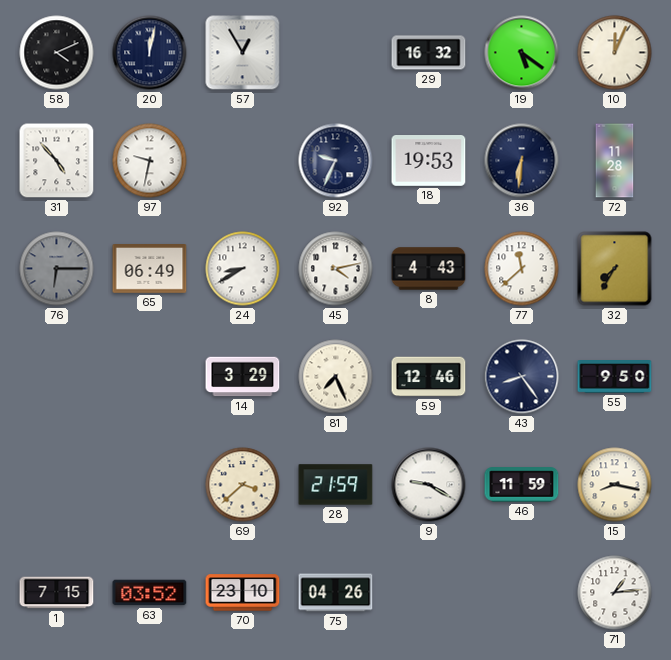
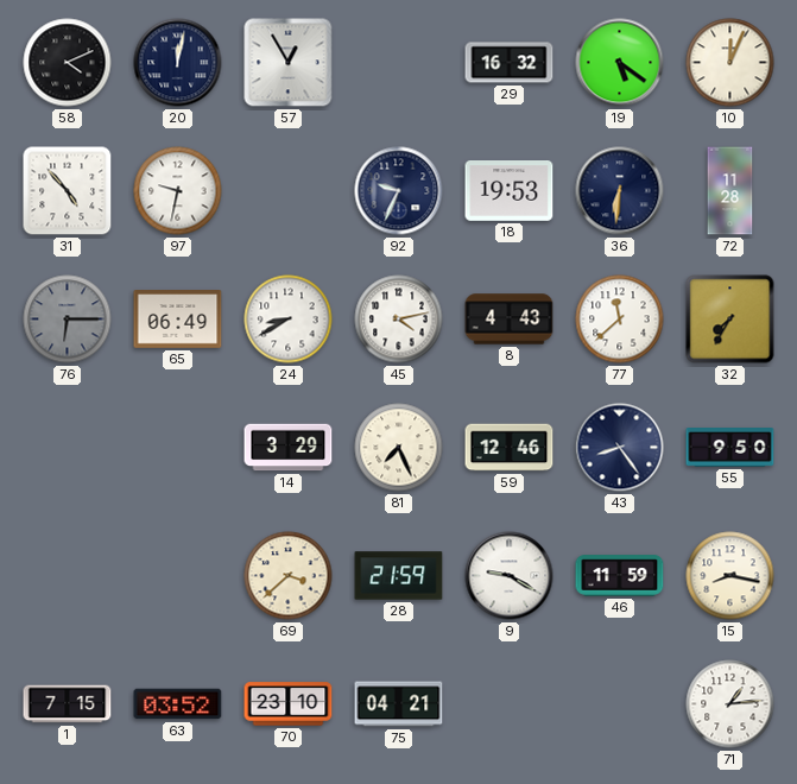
75: 04:26 -> 04:21 (399, 704)
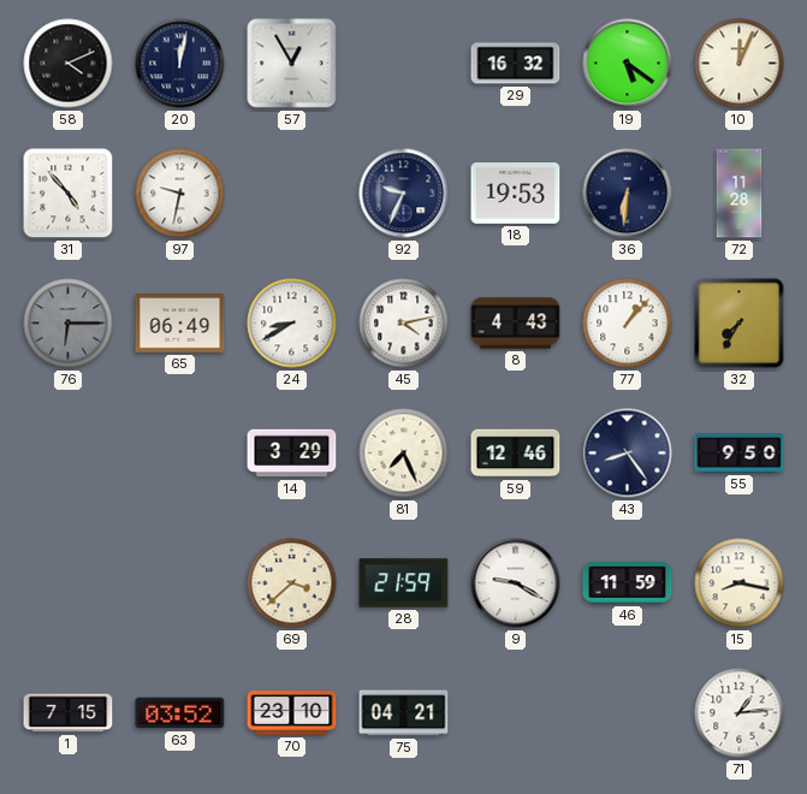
77: 11:38 -> 1:07 (628, 324)
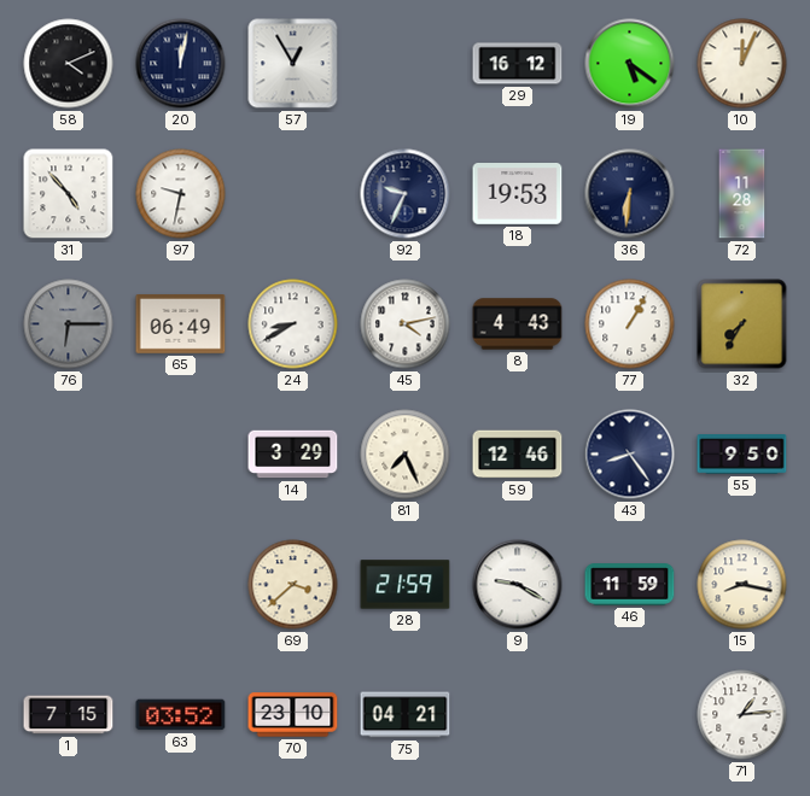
29: 16:32 -> 16:12 (518, 64)
77: 1:07 -> 1:05 (630, 324)
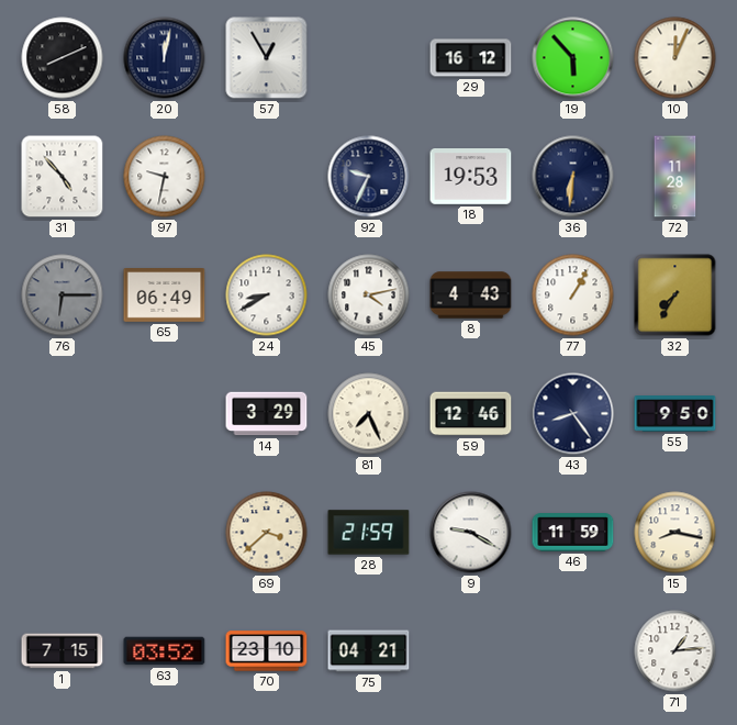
58: 4:11 -> 8:11 (63, 58)
19: 5:21 -> 5:53 (573, 58)
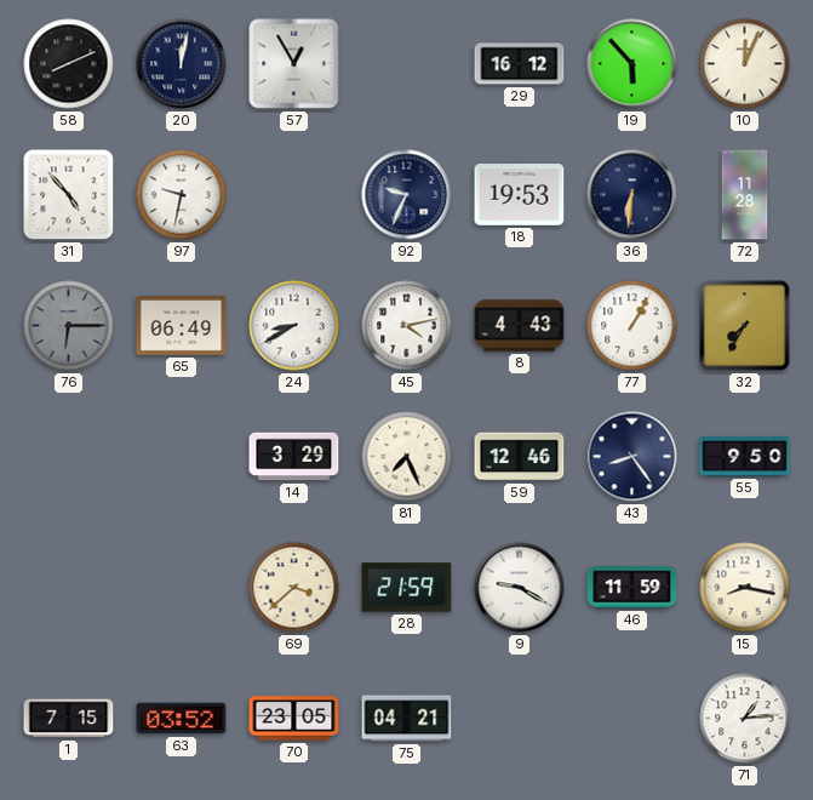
70: 23:10 -> 23:05 (294, 719)
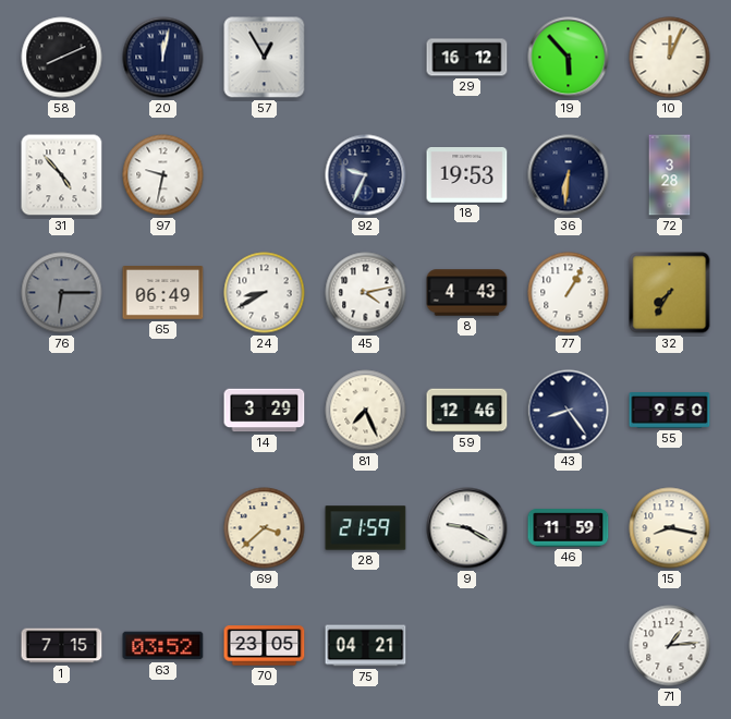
72: 11:28 -> 3:28 (670, 175)
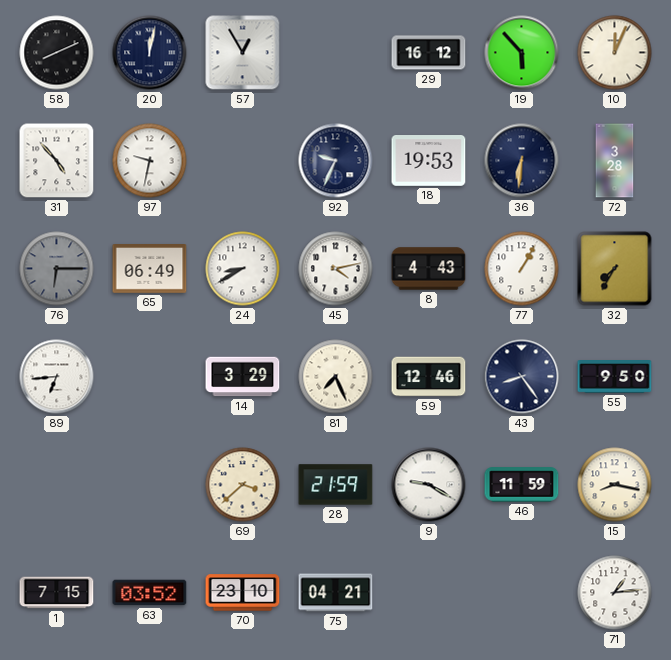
89: none -> 6:44 (57, 377)
70: 23:05 -> 23:10 (243, 593)
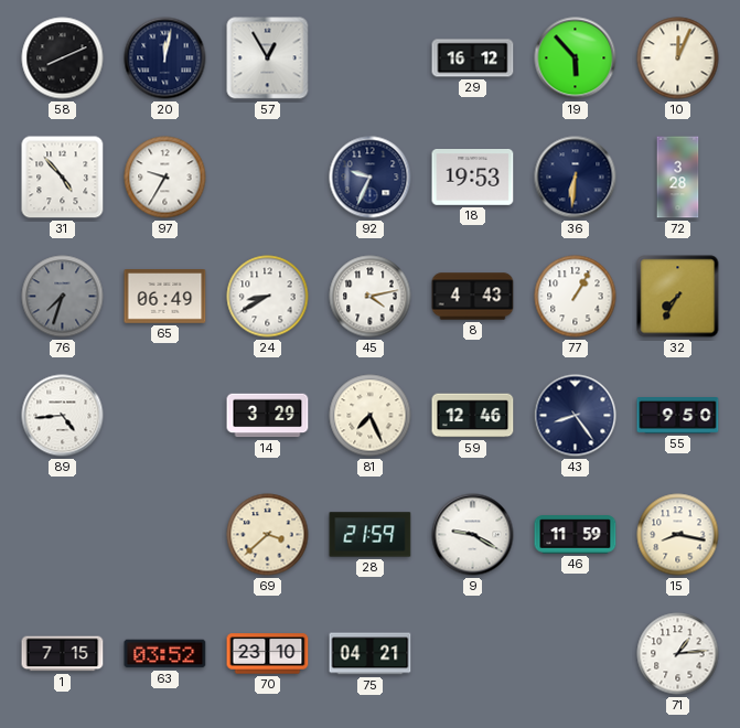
97: 9:32 -> 9:35 (165, 178)
76: 6:15 -> 7:33 (63, 297)
89: 6:44 -> 4:44 (63, 416)
